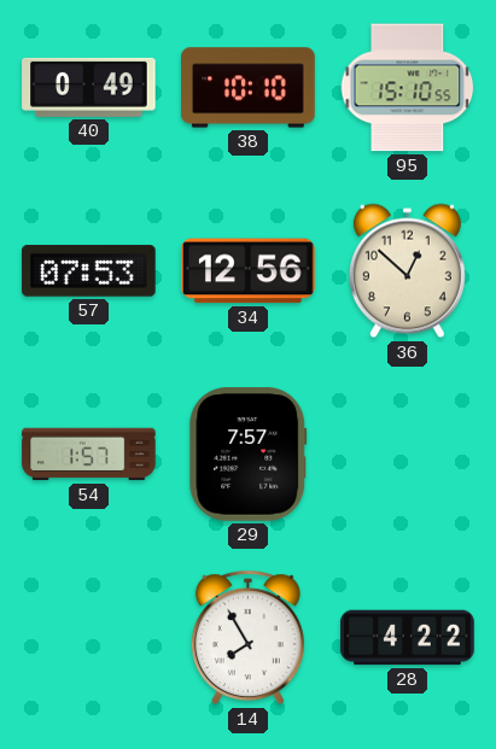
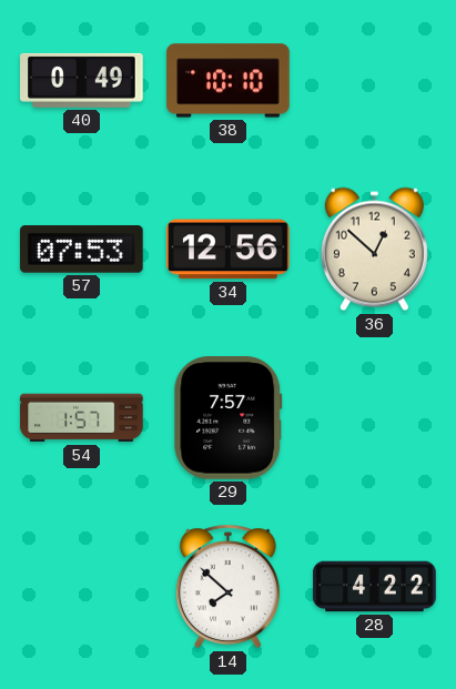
95: 15:10 -> none (408, 88)
14: 7:55 -> 7:52 (227, 587)
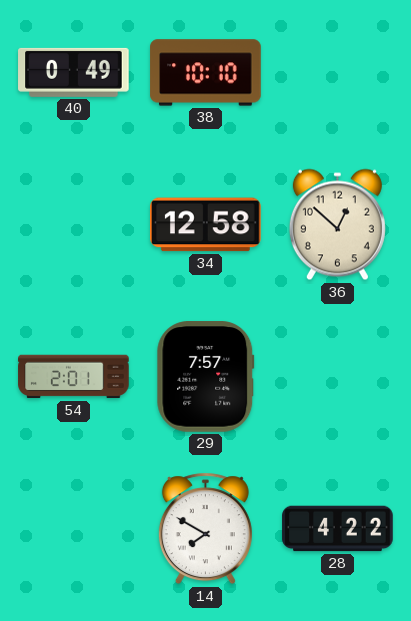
57: 07:53 -> none (82, 250)
34: 12:56 -> 12:58 (206, 225)
54: 1:57 -> 2:01 (74, 377)
14: 7:52 -> 7:50 (205, 529)
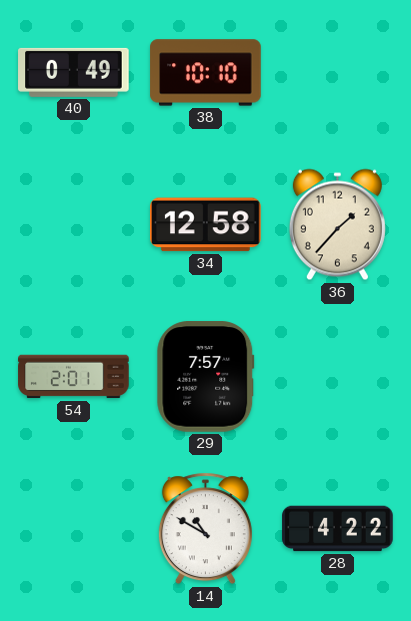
36: 12:52 -> 1:37 (337, 225)
14: 7:50 -> 10:50 (205, 529)
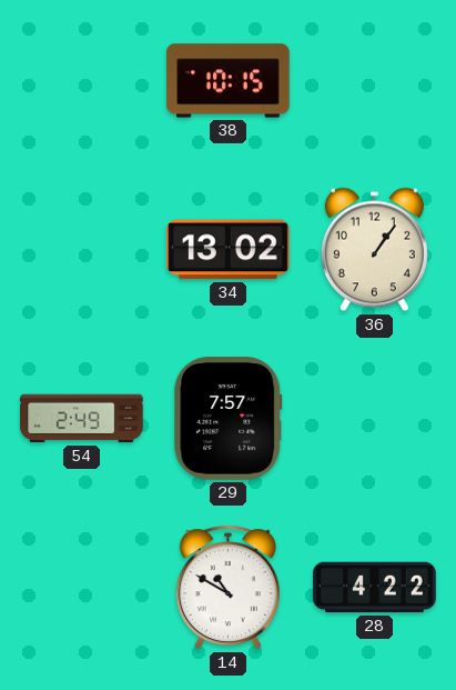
40: 0:49 -> none (74, 72)
38: 10:10 -> 10:15 (229, 81)
34: 12:58 -> 13:02 (229, 250)
36: 1:37 -> 1:06 (374, 250)
54: 2:01 -> 2:49 (82, 419)
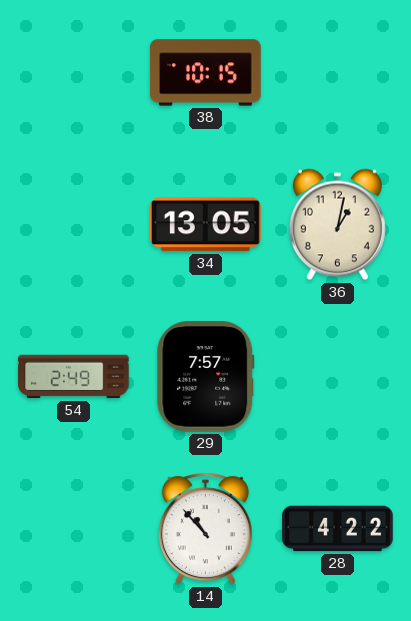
34: 13:02 -> 13:05 (206, 225)
36: 1:06 -> 1:02 (337, 225)
14: 10:50 -> 10:53 (205, 529)
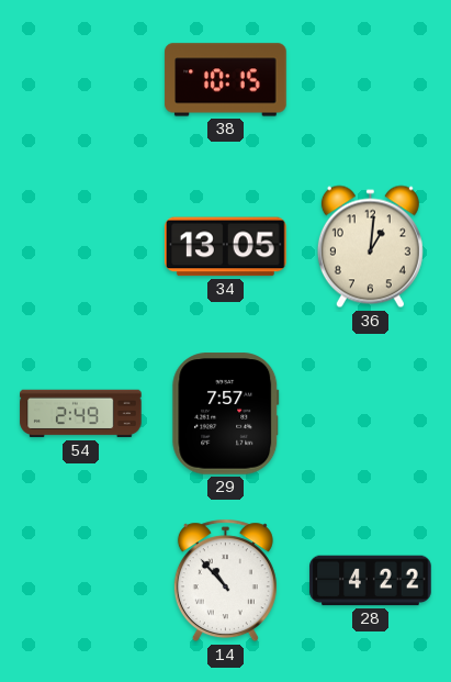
36: 1:02 -> 1:01 (370, 247)
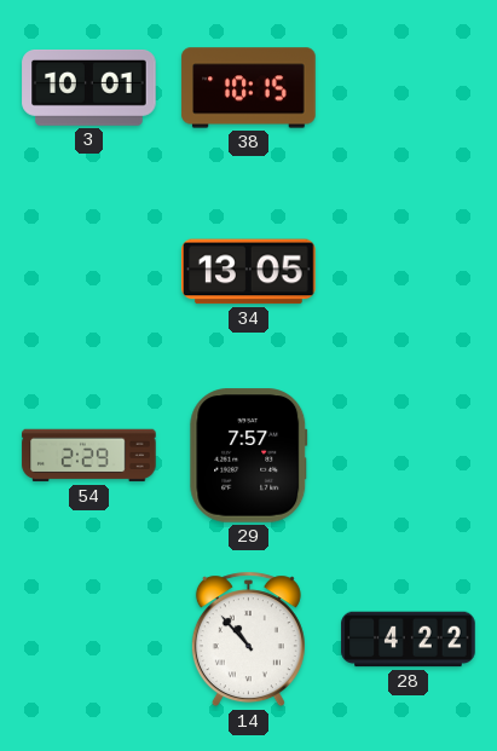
3: none -> 10:01 (89, 88)
36: 1:01 -> none (370, 247)
54: 2:49 -> 2:29 (89, 456)
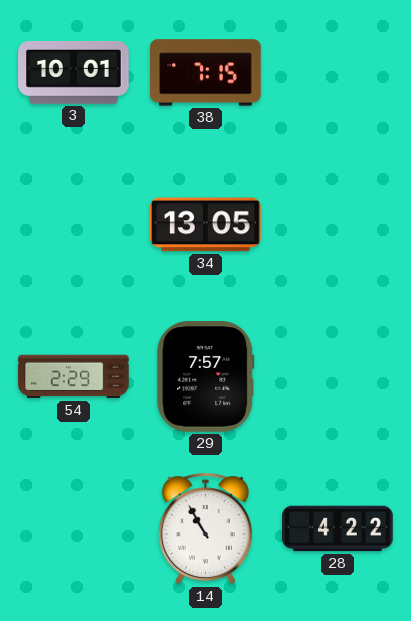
38: 10:15 -> 7:15 (206, 73)
14: 10:53 -> 10:55 (205, 529)
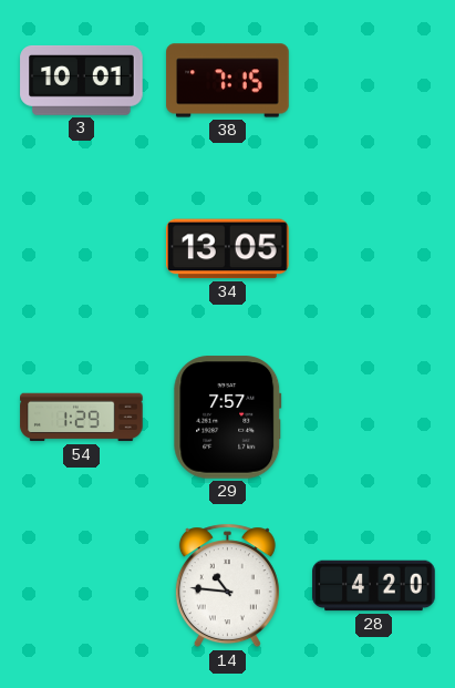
54: 2:29 -> 1:29 (82, 418)
14: 10:55 -> 10:46 (227, 586)
28: 4:22 -> 4:20 (374, 586)
